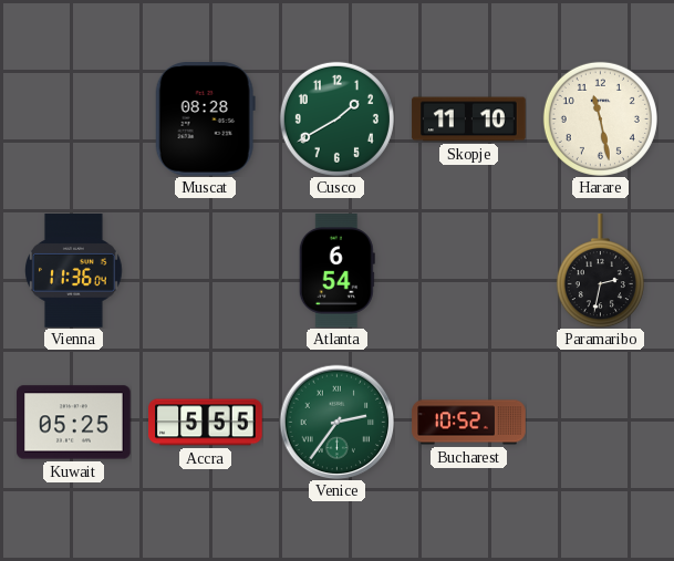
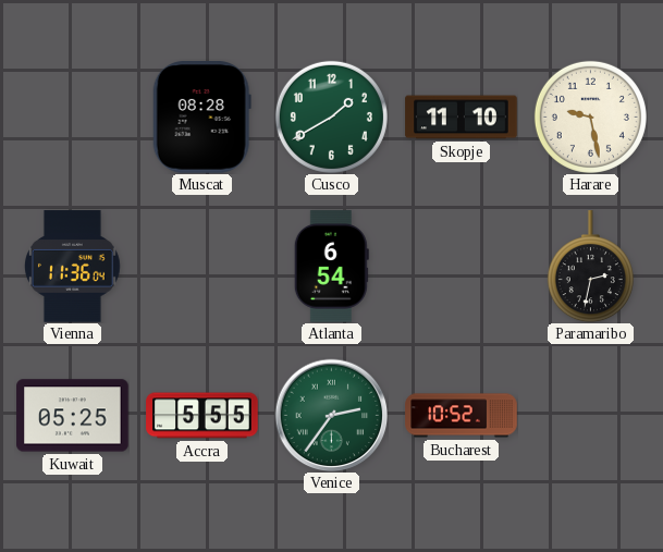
Harare: 11:28 -> 9:28 (590, 116)
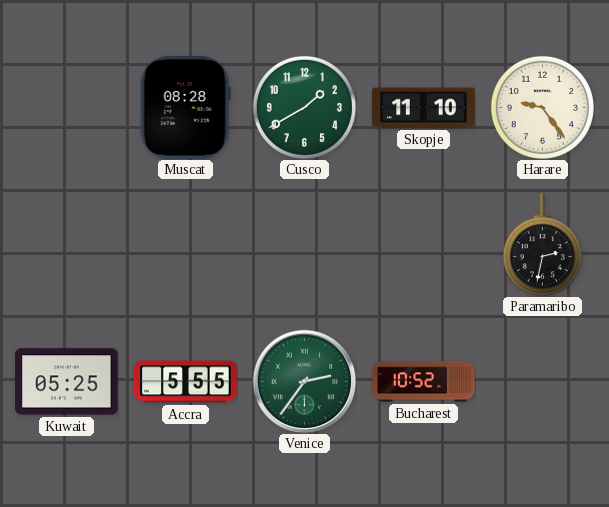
Harare: 9:28 -> 9:24 (542, 107)
Vienna: 11:36 -> none (73, 267)
Atlanta: 6:54 -> none (331, 267)
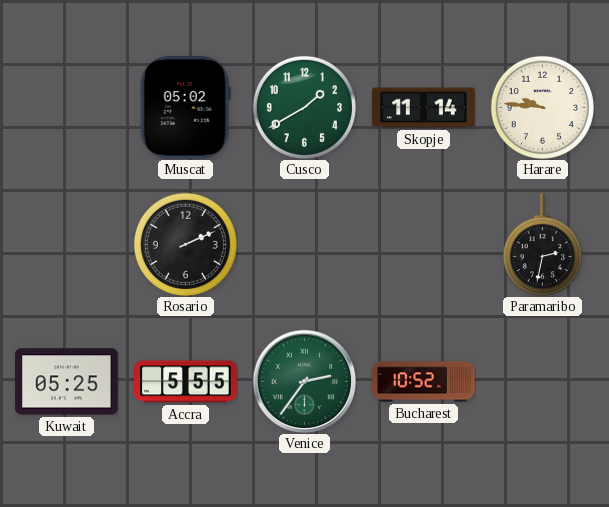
Muscat: 08:28 -> 05:02 (185, 108)
Skopje: 11:10 -> 11:14 (424, 108)
Harare: 9:24 -> 9:46 (542, 107)
Rosario: none -> 2:11 (185, 244)
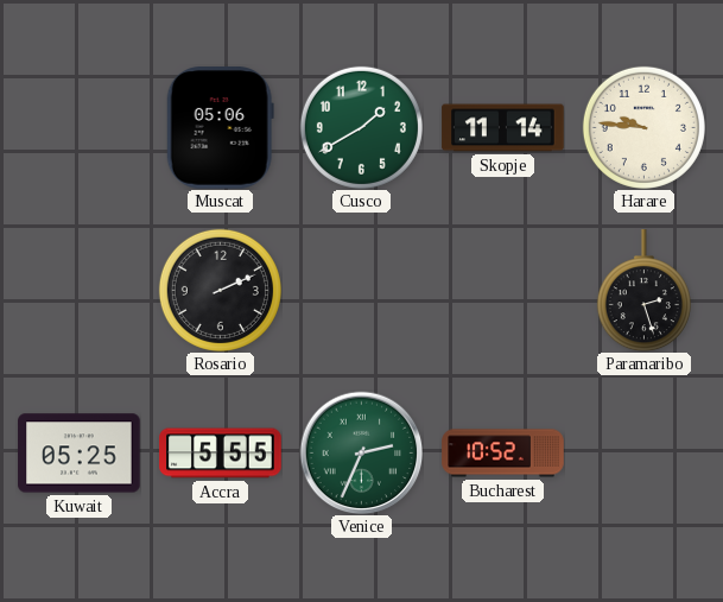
Muscat: 05:02 -> 05:06 (220, 128)
Paramaribo: 2:32 -> 2:27 (643, 291)
Venice: 2:36 -> 2:34 (361, 452)
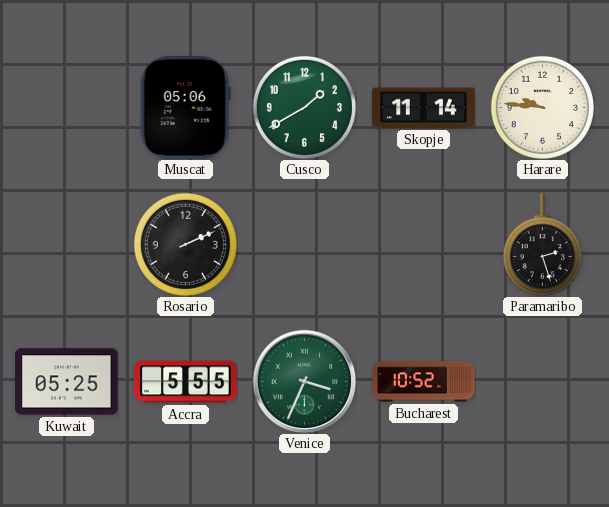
Venice: 2:34 -> 3:34 (304, 381)
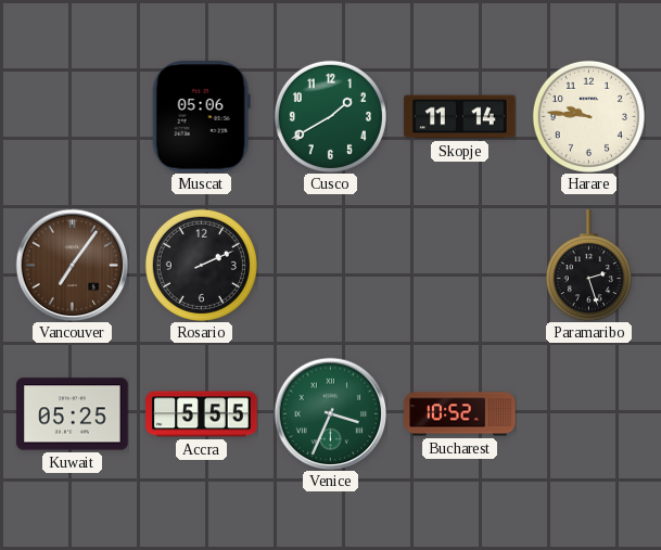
Vancouver: none -> 7:06 (72, 265)
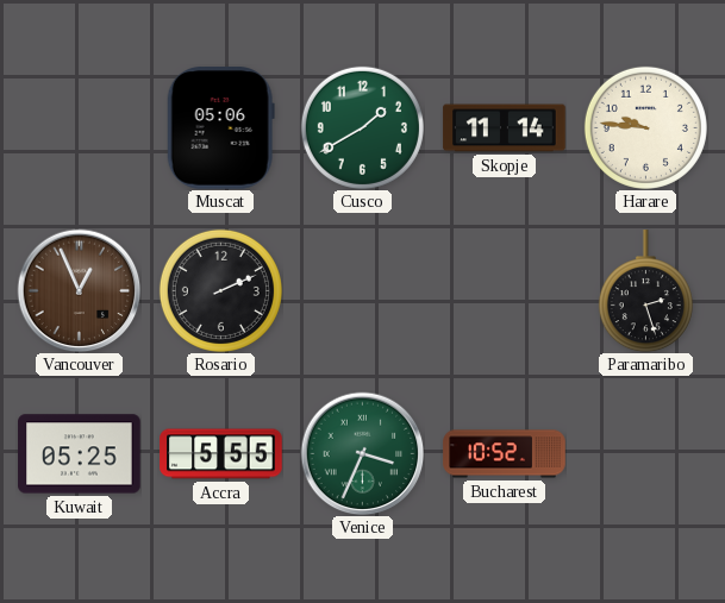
Vancouver: 7:06 -> 12:56 (79, 290)
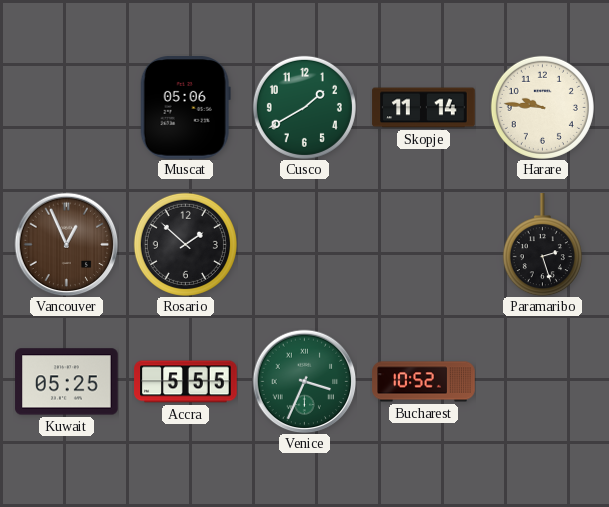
Rosario: 2:11 -> 1:52 (185, 244)
